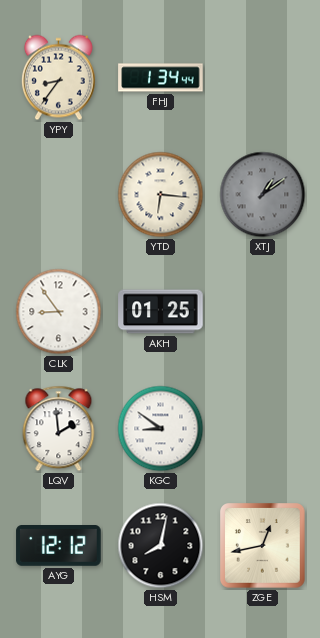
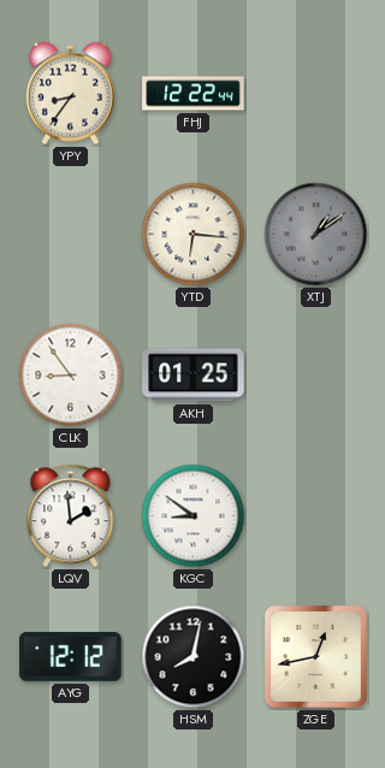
FHJ: 1:34 -> 12:22 (194, 94)
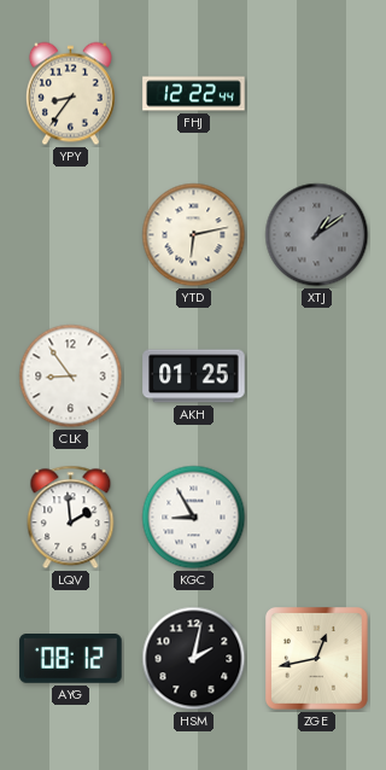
YTD: 6:16 -> 6:13 (194, 235)
KGC: 8:51 -> 8:55 (194, 518)
AYG: 12:12 -> 08:12 (71, 659)
HSM: 8:02 -> 2:02 (194, 659)
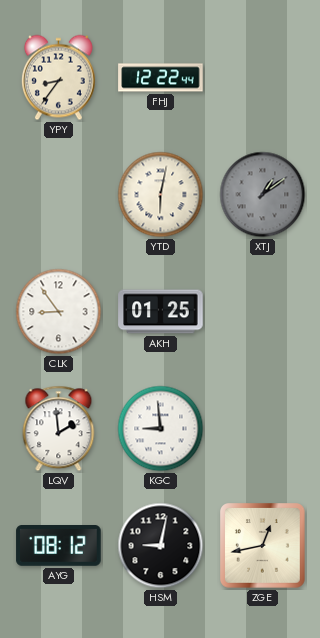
YTD: 6:13 -> 6:02 (161, 195)
KGC: 8:55 -> 8:59 (161, 429)
HSM: 2:02 -> 9:02 (161, 546)
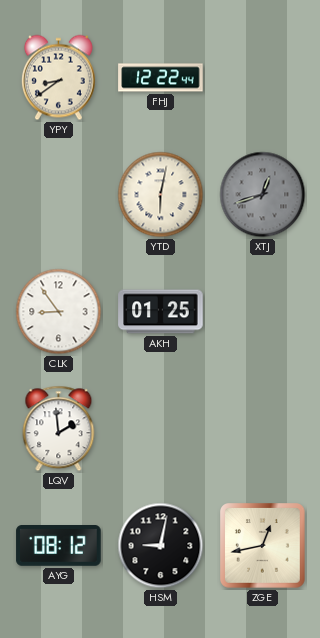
YPY: 8:36 -> 8:39 (58, 78)
XTJ: 1:09 -> 12:42 (263, 195)
KGC: 8:59 -> none (161, 429)
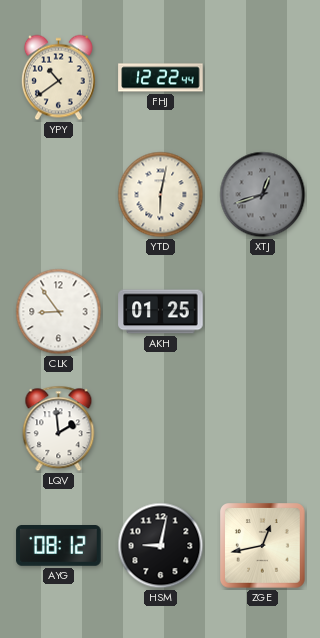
YPY: 8:39 -> 10:39 (58, 78)
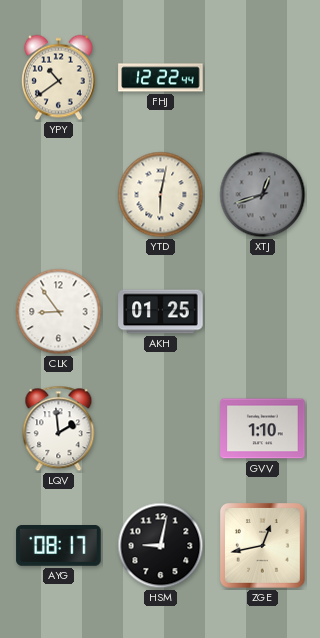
GVV: none -> 1:10 (263, 429)
AYG: 08:12 -> 08:17 (59, 546)
